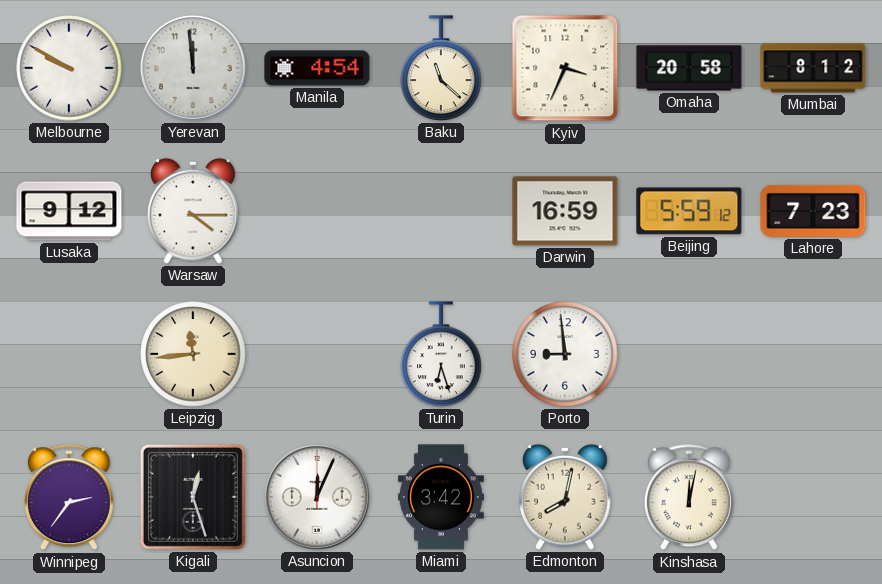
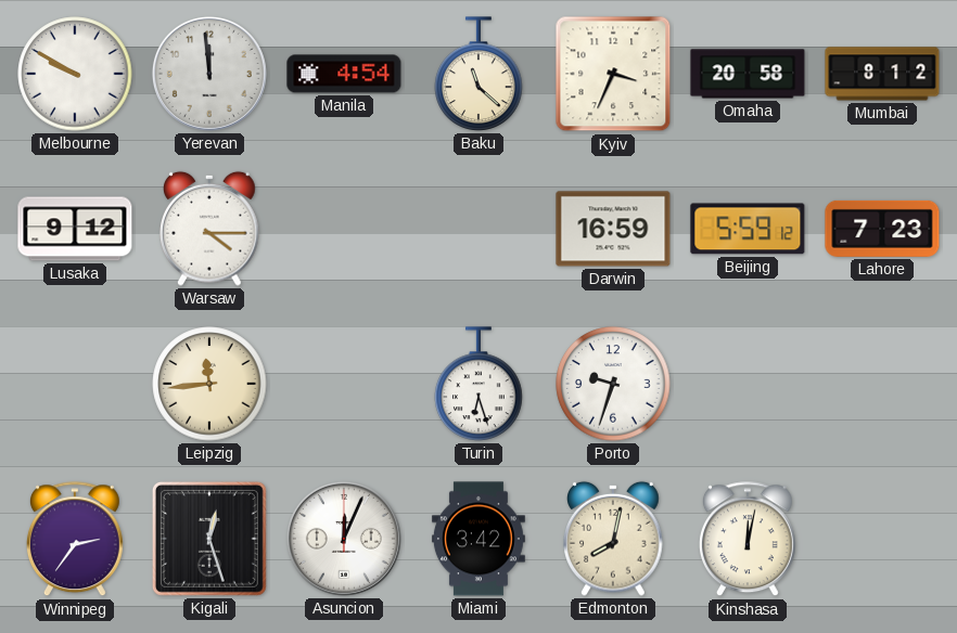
Porto: 8:59 -> 9:33 (613, 384)
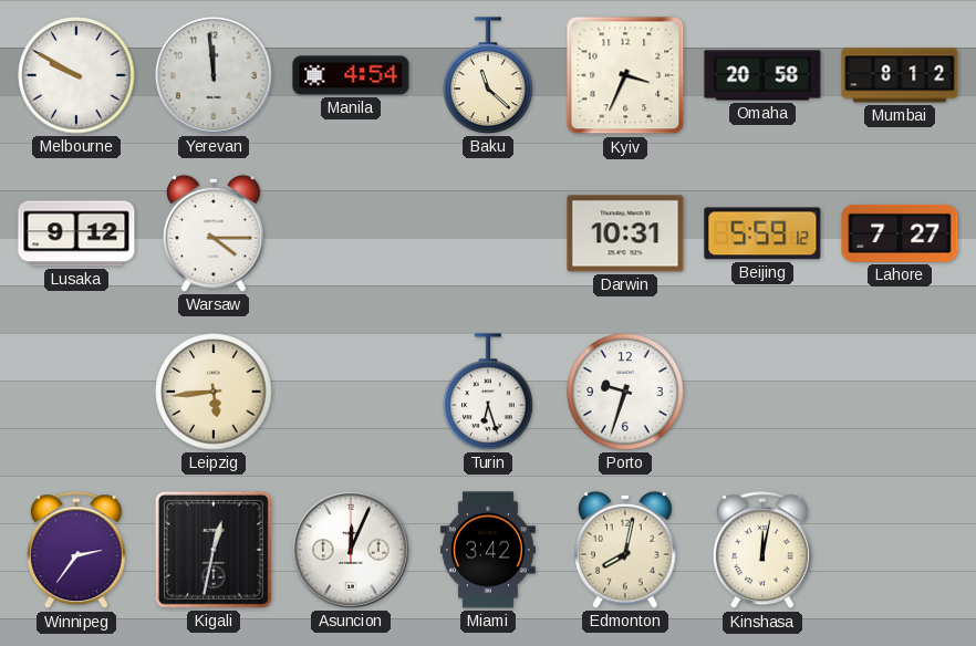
Darwin: 16:59 -> 10:31 (625, 233)
Lahore: 7:23 -> 7:27 (900, 233)
Leipzig: 11:44 -> 5:44 (214, 392)
Kigali: 12:27 -> 12:32 (214, 550)
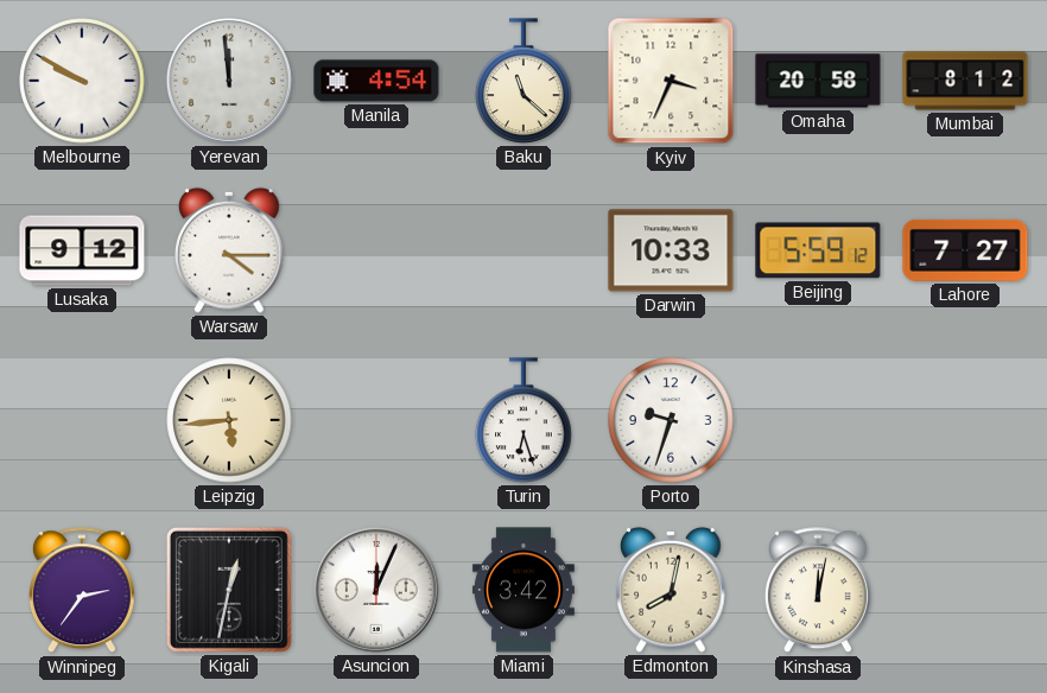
Darwin: 10:31 -> 10:33 (671, 250)
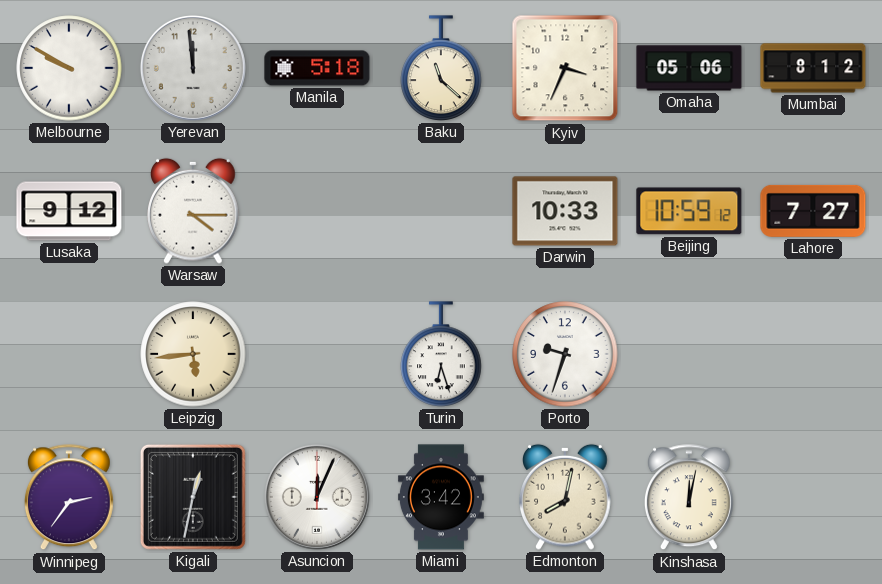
Manila: 4:54 -> 5:18 (317, 68)
Omaha: 20:58 -> 05:06 (689, 68)
Beijing: 5:59 -> 10:59 (689, 211)
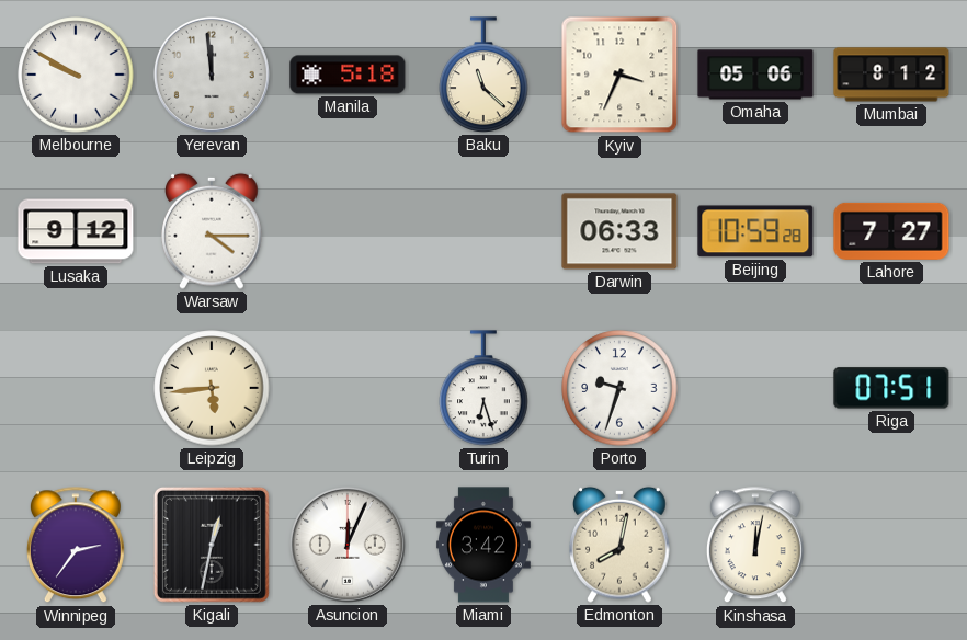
Darwin: 10:33 -> 06:33 (619, 231)
Beijing: 10:59:12 -> 10:59:28 (755, 231)
Riga: none -> 07:51 (891, 388)
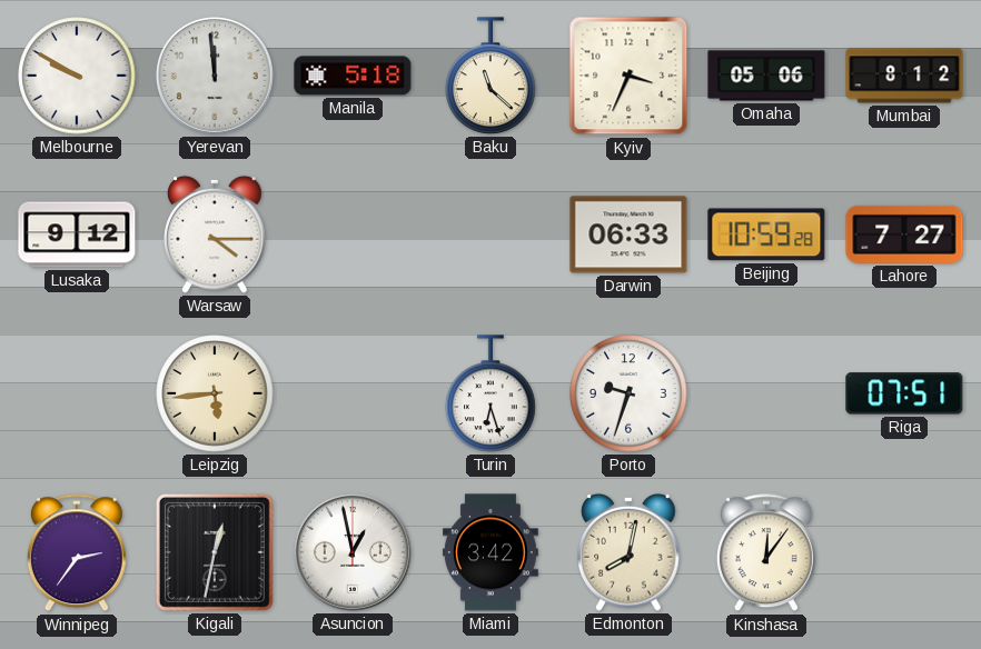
Asuncion: 12:04 -> 12:58 (353, 552)
Kinshasa: 12:02 -> 12:06 (766, 553)
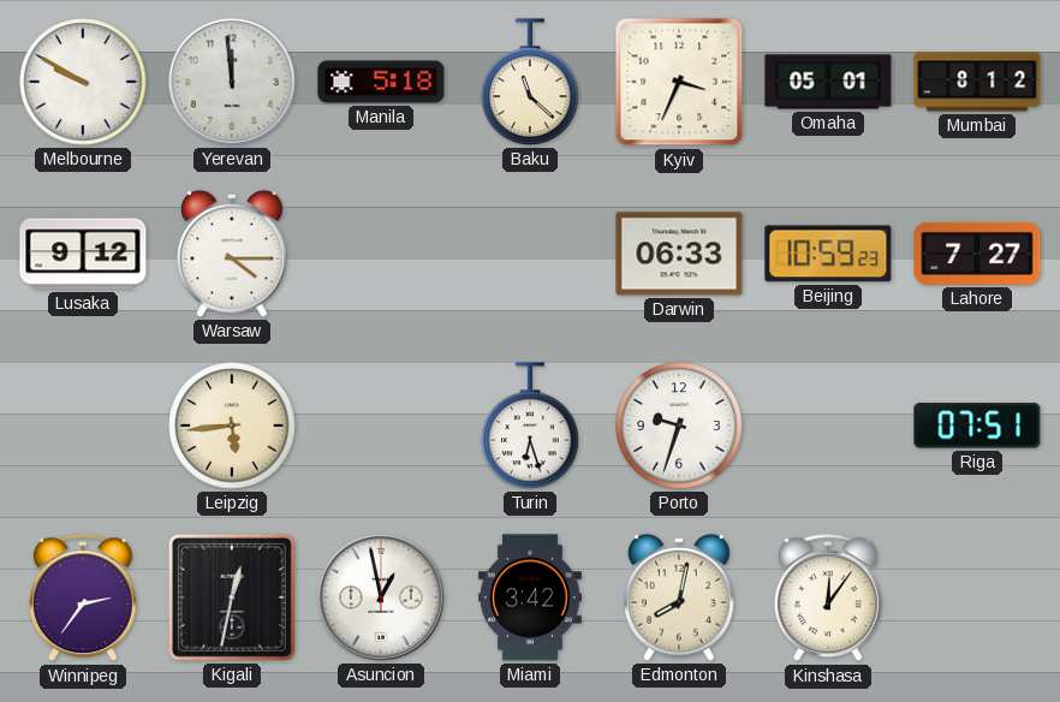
Omaha: 05:06 -> 05:01 (828, 82)
Beijing: 10:59:28 -> 10:59:23 (828, 254)
